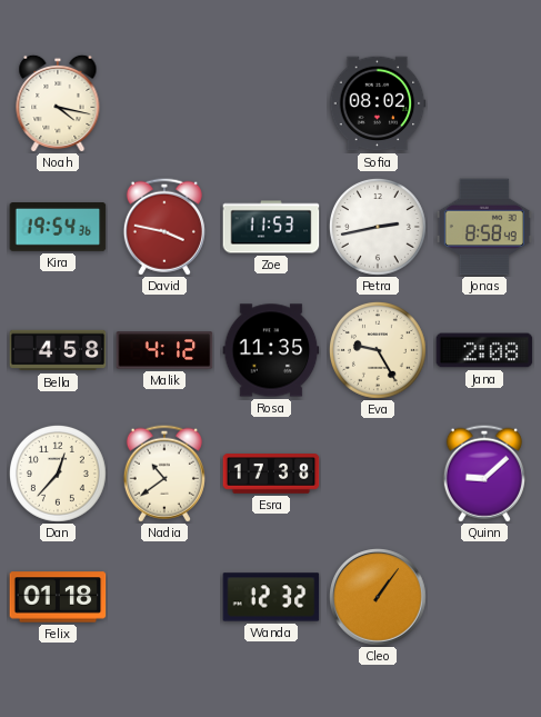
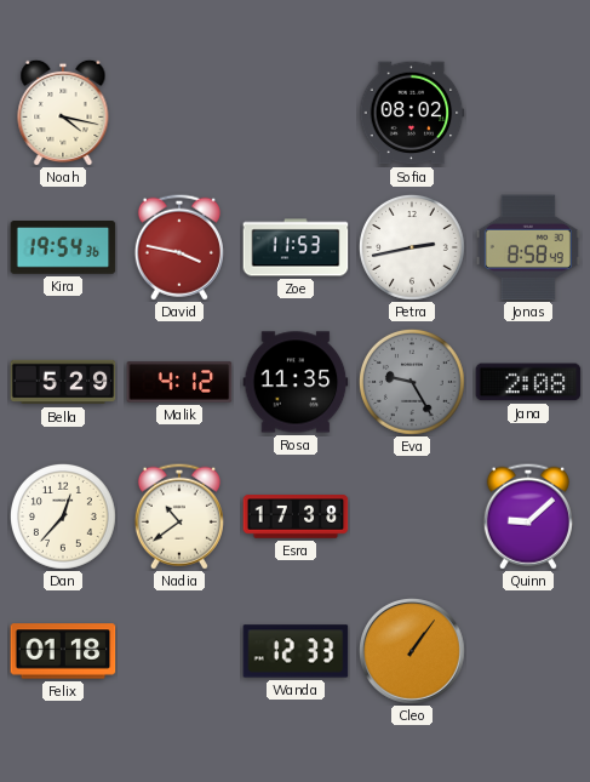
Bella: 4:58 -> 5:29 (63, 382)
Eva dial: cream -> grey (412, 382)
Wanda: 12:32 -> 12:33 (296, 651)
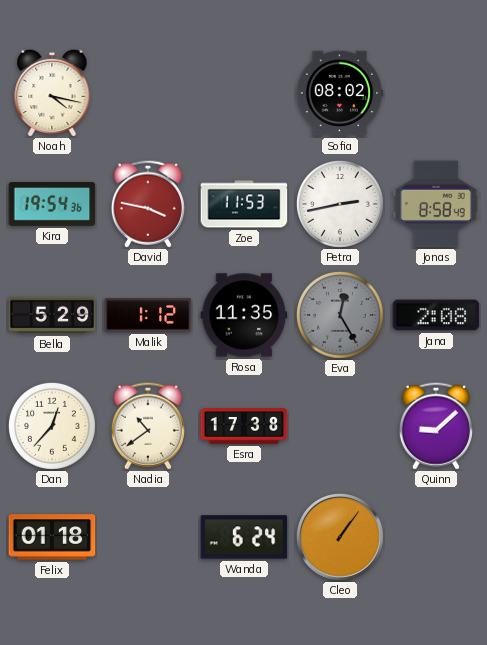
Malik: 4:12 -> 1:12 (148, 315)
Eva: 9:25 -> 12:25 (340, 315)
Wanda: 12:33 -> 6:24 (244, 537)
